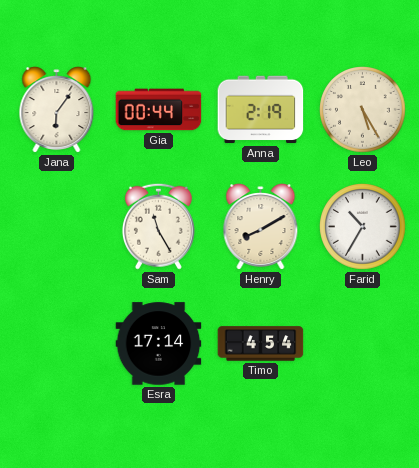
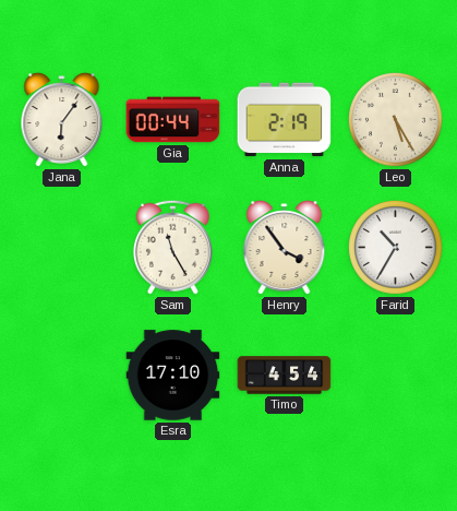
Henry: 8:10 -> 3:54 (285, 248)
Esra: 17:14 -> 17:10 (173, 376)
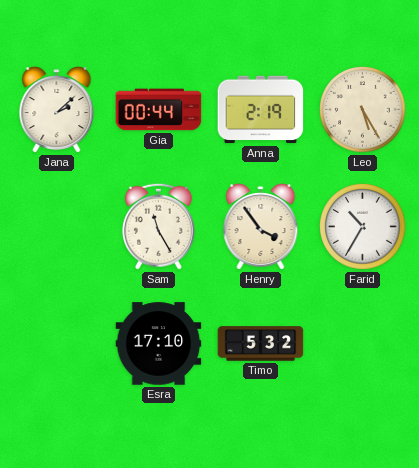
Jana: 6:06 -> 2:08 (57, 110)
Timo: 4:54 -> 5:32 (261, 344)
